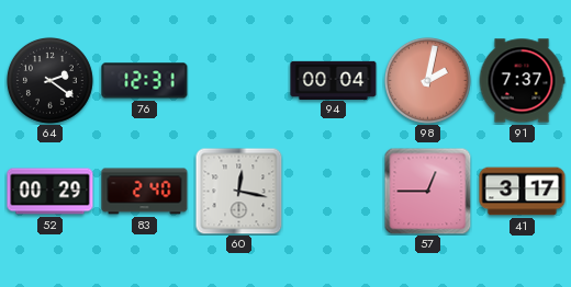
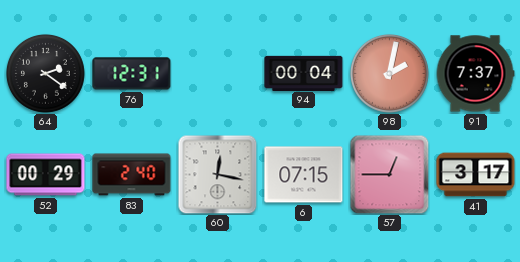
6: none -> 07:15 (304, 175)
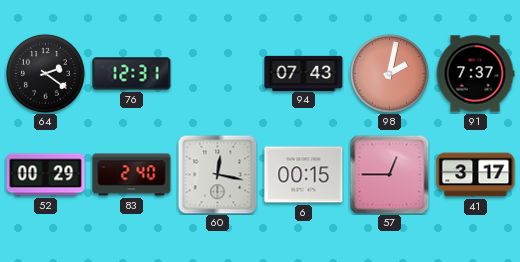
94: 00:04 -> 07:43 (304, 73)
6: 07:15 -> 00:15 (304, 175)
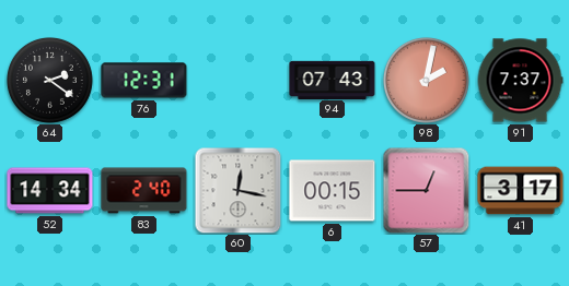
52: 00:29 -> 14:34 (50, 191)
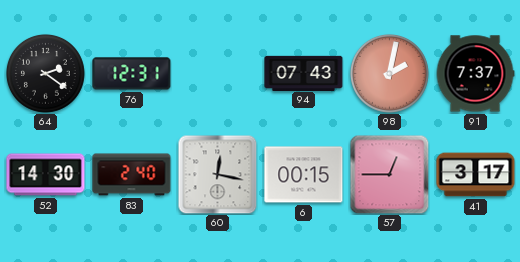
52: 14:34 -> 14:30 (46, 175)
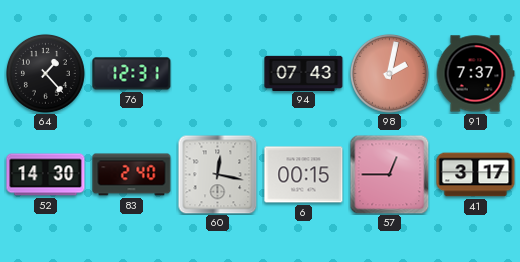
64: 2:21 -> 1:23 (45, 73)
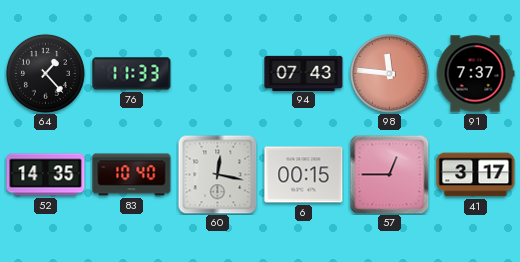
76: 12:31 -> 11:33 (132, 74)
98: 2:02 -> 11:46 (389, 73)
52: 14:30 -> 14:35 (46, 175)
83: 2:40 -> 10:40 (132, 175)
